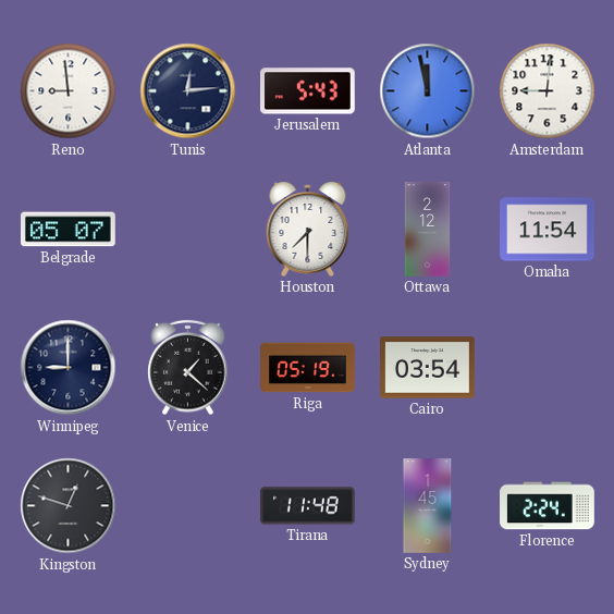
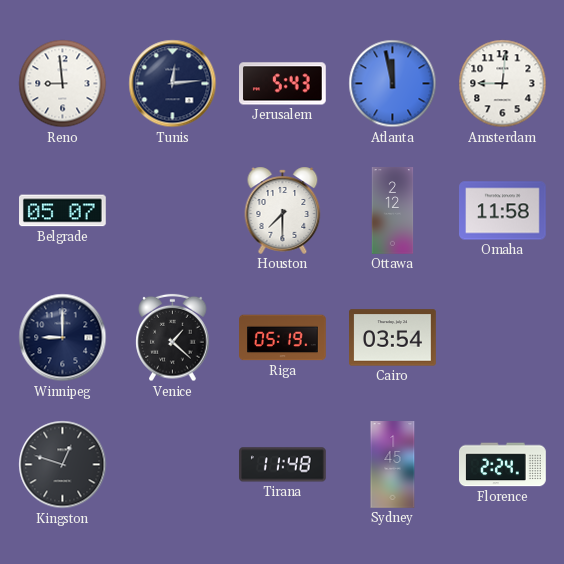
Omaha: 11:54 -> 11:58 (503, 211)
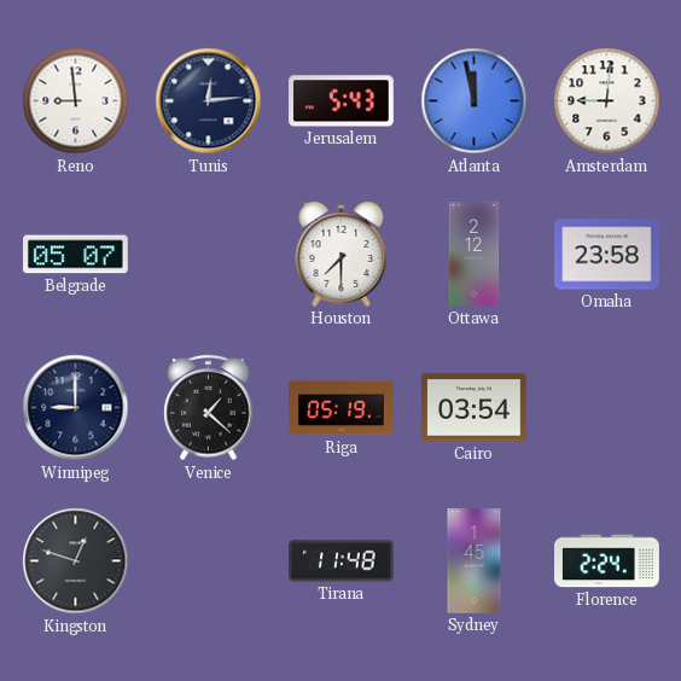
Omaha: 11:58 -> 23:58 (607, 255)
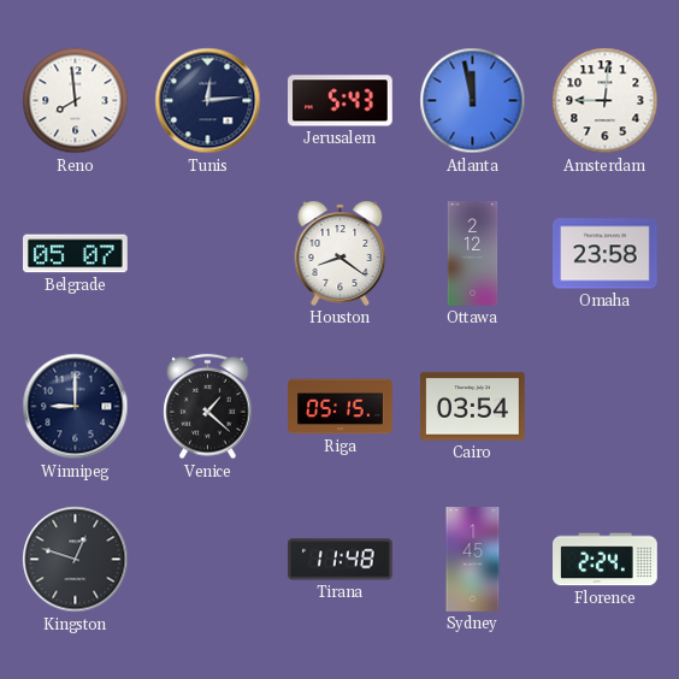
Reno: 8:59 -> 7:59 (76, 101)
Houston: 7:30 -> 8:21 (341, 253)
Riga: 05:19 -> 05:15 (341, 407)
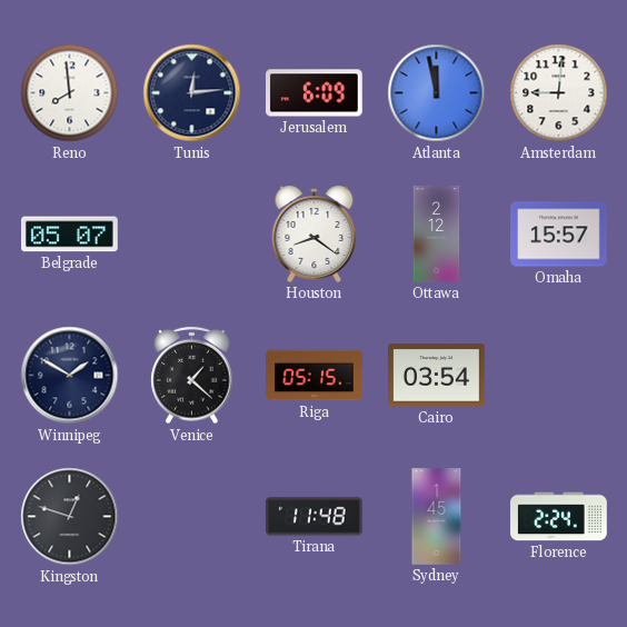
Jerusalem: 5:43 -> 6:09 (315, 93)
Omaha: 23:58 -> 15:57 (559, 235)
Winnipeg: 9:00 -> 1:50 (70, 376)
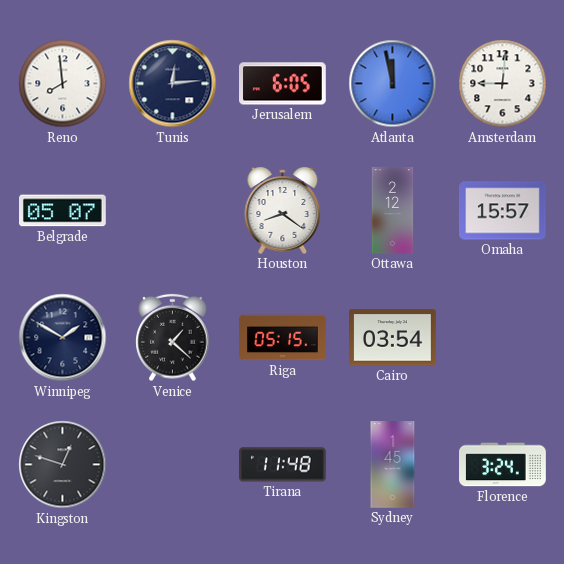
Jerusalem: 6:09 -> 6:05 (283, 84)
Florence: 2:24 -> 3:24 (503, 465)
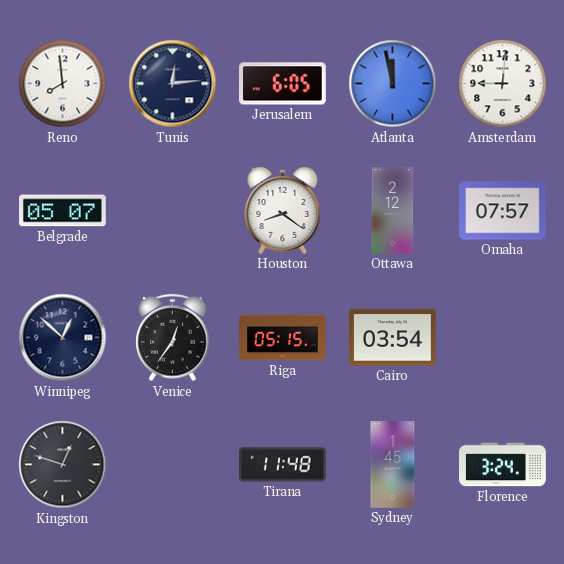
Omaha: 15:57 -> 07:57 (503, 211)
Winnipeg: 1:50 -> 12:52 (63, 338)
Venice: 1:22 -> 12:36 (173, 338)
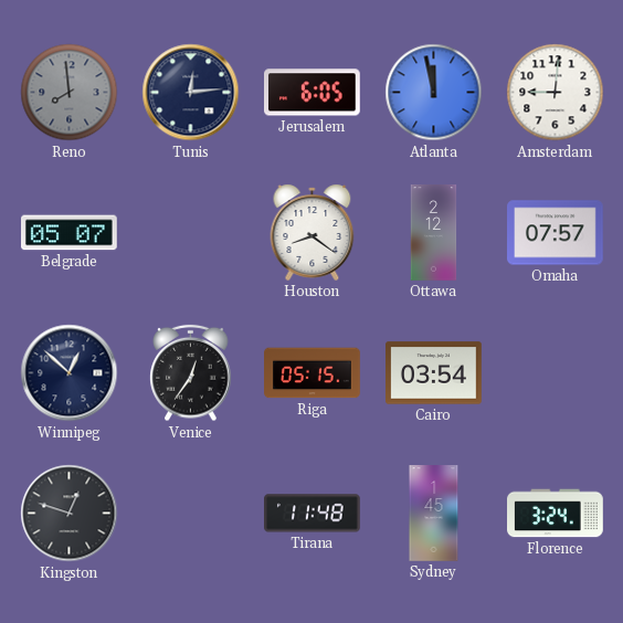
Reno dial: white -> grey (70, 93)
